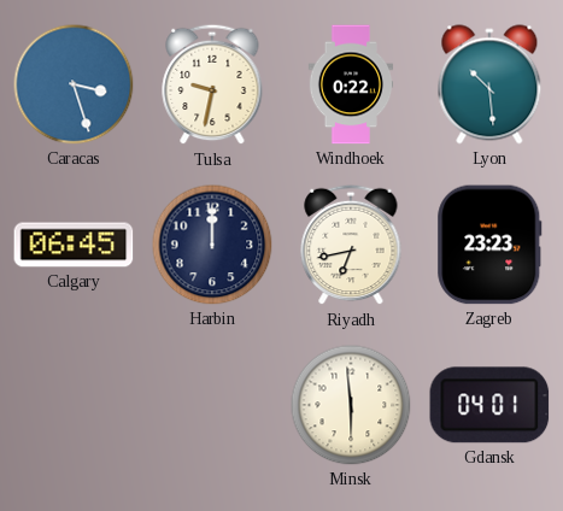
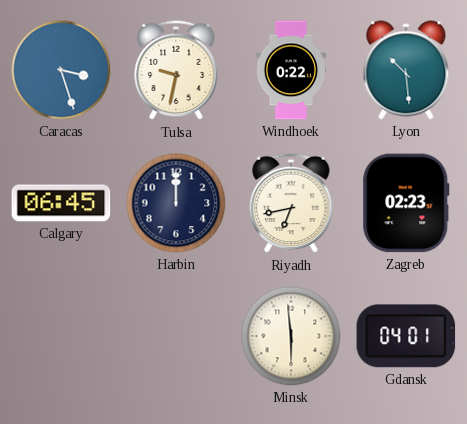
Zagreb: 23:23 -> 02:23 (406, 203)
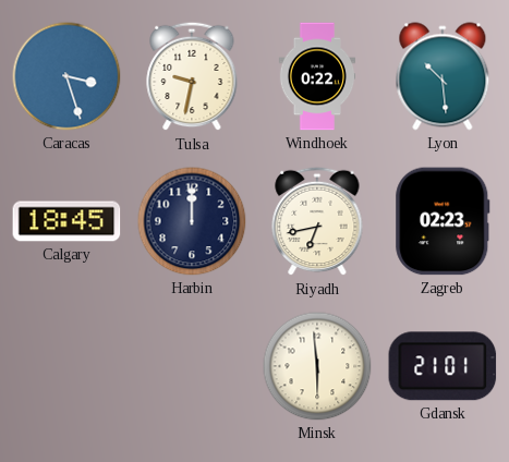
Calgary: 06:45 -> 18:45 (66, 221)
Gdansk: 04:01 -> 21:01 (443, 366)
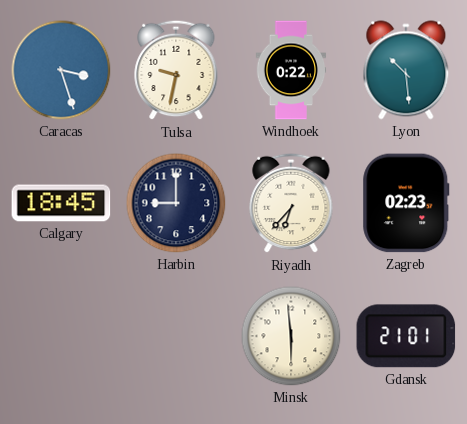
Harbin: 12:00 -> 9:00 (176, 203)
Riyadh: 6:43 -> 6:37 (291, 203)
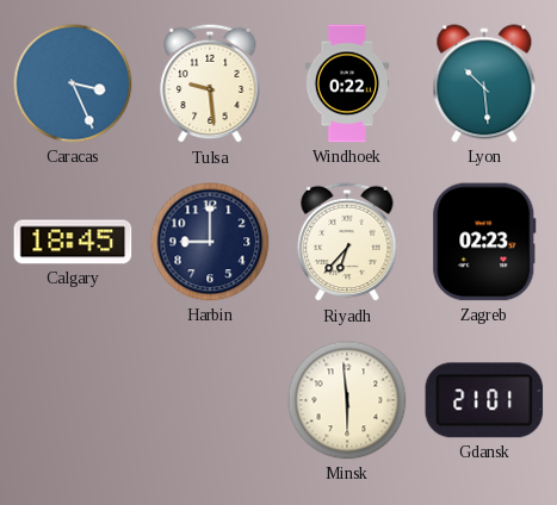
Caracas: 3:27 -> 3:26 (73, 83)
Tulsa: 9:32 -> 9:29 (210, 83)
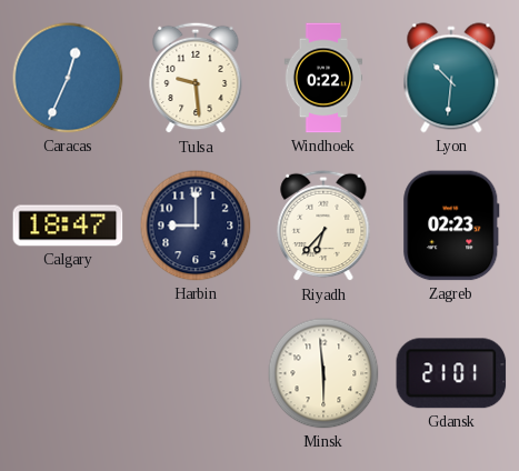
Caracas: 3:26 -> 12:34 (68, 78)
Lyon: 10:29 -> 10:31 (451, 78)
Calgary: 18:45 -> 18:47 (68, 226)
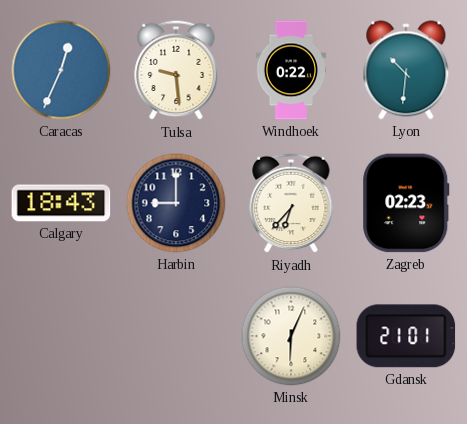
Calgary: 18:47 -> 18:43 (61, 203)
Minsk: 5:59 -> 6:04 (291, 336)
